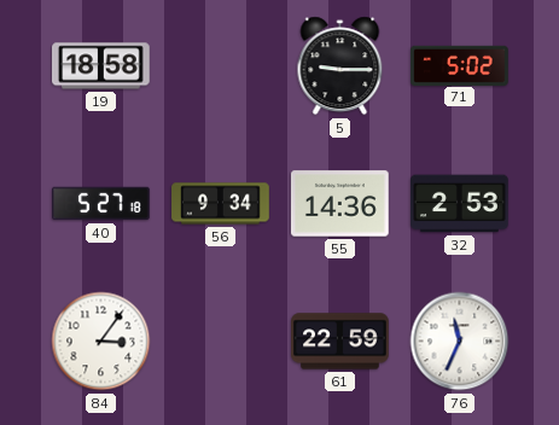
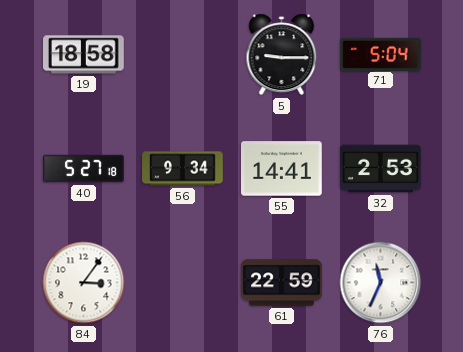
71: 5:02 -> 5:04 (381, 54)
55: 14:36 -> 14:41 (282, 169)
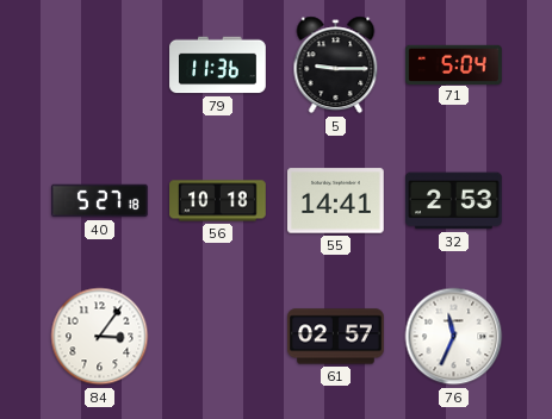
19: 18:58 -> none (84, 55)
79: none -> 11:36 (218, 65)
56: 9:34 -> 10:18 (218, 201)
61: 22:59 -> 02:57 (336, 337)
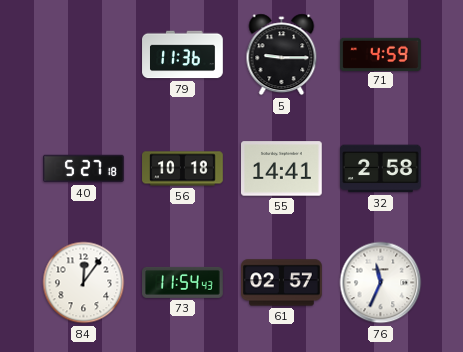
71: 5:04 -> 4:59 (381, 54)
32: 2:53 -> 2:58 (381, 169)
84: 3:06 -> 12:06 (84, 283)
73: none -> 11:54 (183, 282)
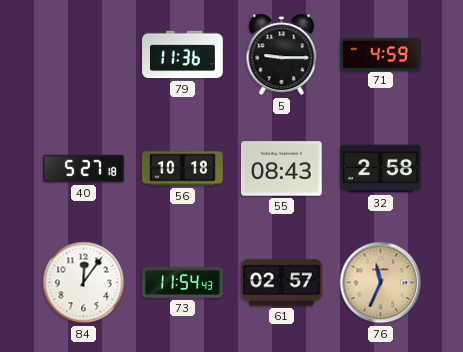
55: 14:41 -> 08:43 (282, 169)
76 dial: white -> champagne (381, 283)
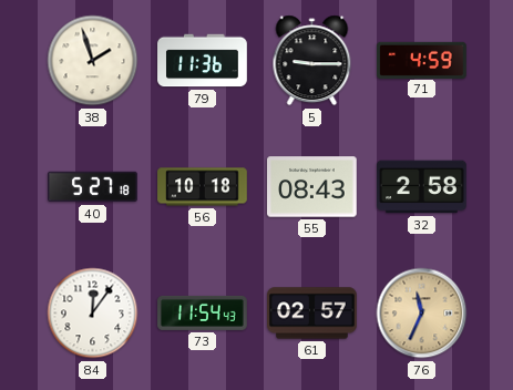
38: none -> 1:57 (93, 61)
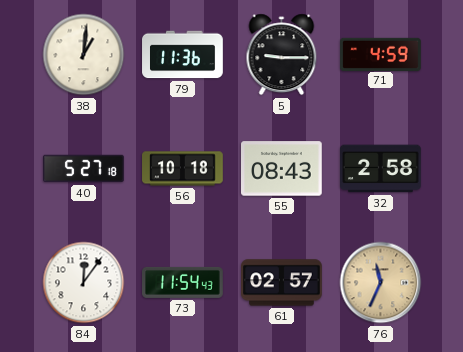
38: 1:57 -> 1:01 (84, 55)
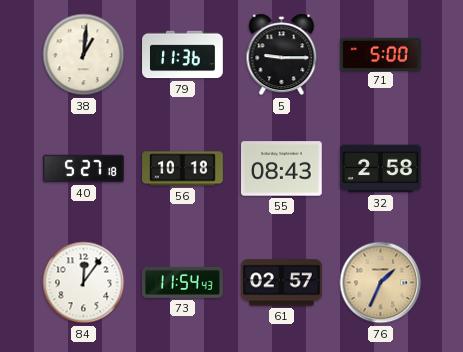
71: 4:59 -> 5:00 (381, 54)
76: 11:34 -> 1:34 (381, 283)
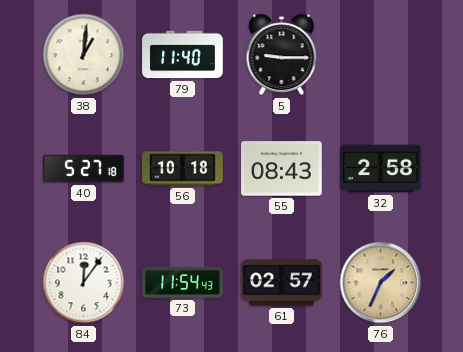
79: 11:36 -> 11:40 (183, 55)
71: 5:00 -> none (381, 54)
